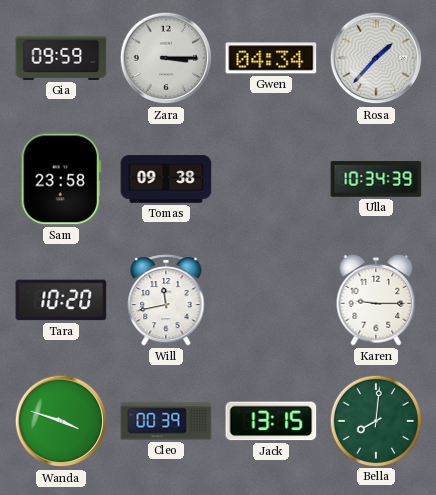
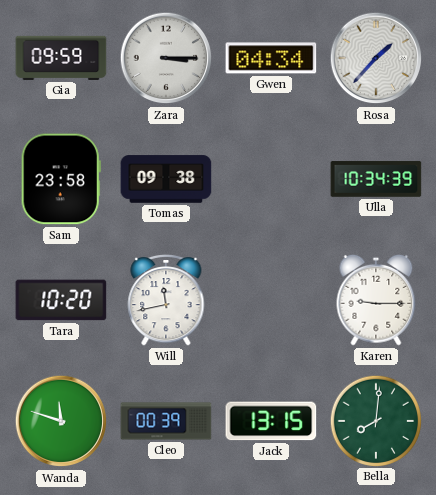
Wanda: 3:48 -> 11:48 (61, 421)
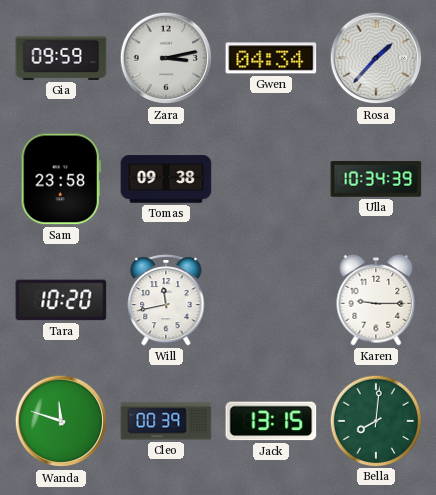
Zara: 3:15 -> 3:13 (166, 58)
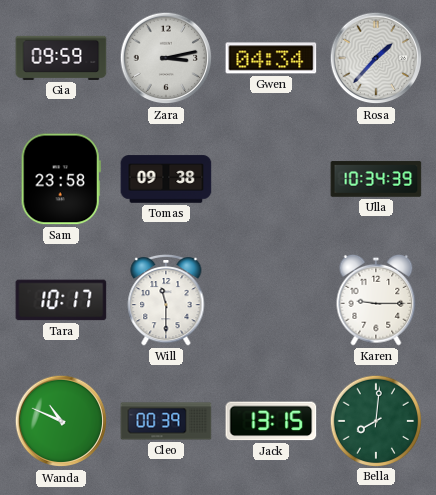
Tara: 10:20 -> 10:17 (61, 300)
Will: 11:43 -> 11:30 (166, 301)
Wanda: 11:48 -> 10:49 (61, 421)
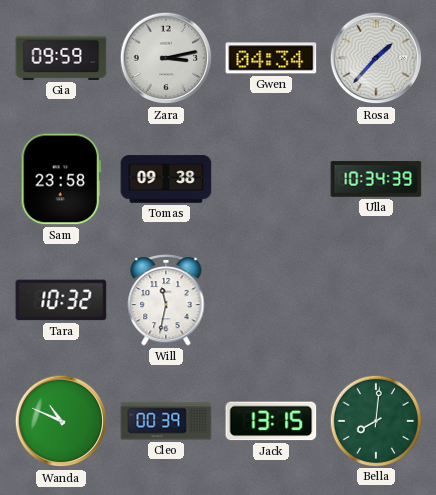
Tara: 10:17 -> 10:32 (61, 300)
Will: 11:30 -> 11:32 (166, 301)
Karen: 9:15 -> none (376, 300)
